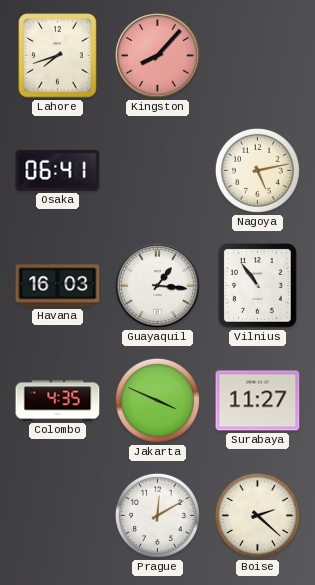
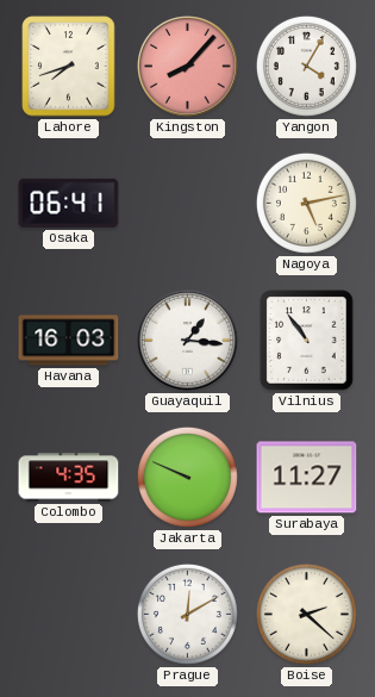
Yangon: none -> 4:05 (306, 66)
Jakarta: 3:49 -> 9:49 (187, 477)
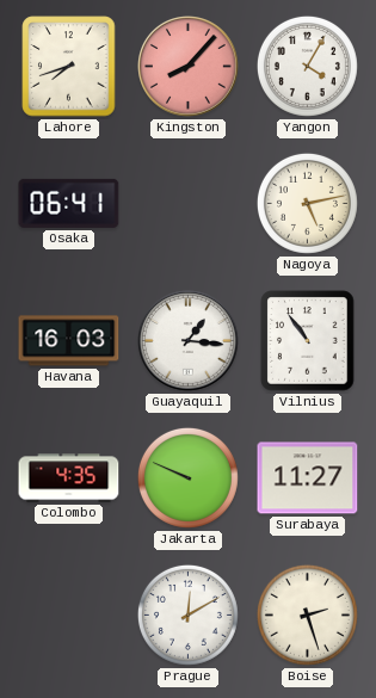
Boise: 2:22 -> 2:27 (307, 614)
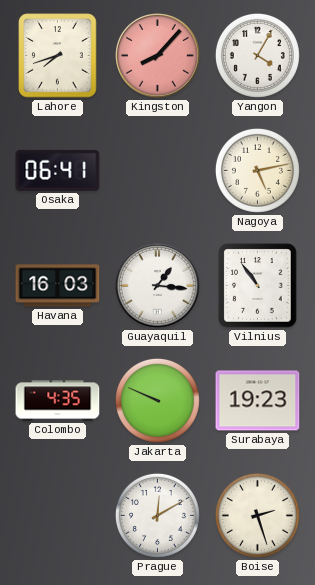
Surabaya: 11:27 -> 19:23 (258, 401)
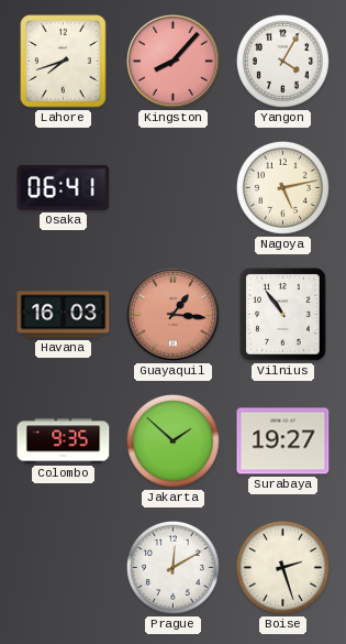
Guayaquil dial: white -> salmon (174, 315)
Colombo: 4:35 -> 9:35 (64, 441)
Jakarta: 9:49 -> 1:52 (172, 440)
Surabaya: 19:23 -> 19:27 (283, 441)
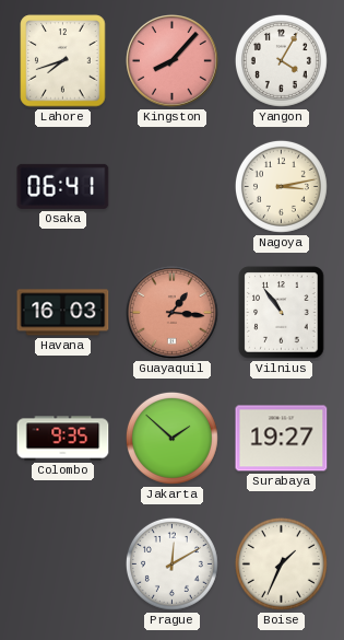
Nagoya: 5:13 -> 3:13 (281, 186)
Boise: 2:27 -> 1:34 (281, 563)
